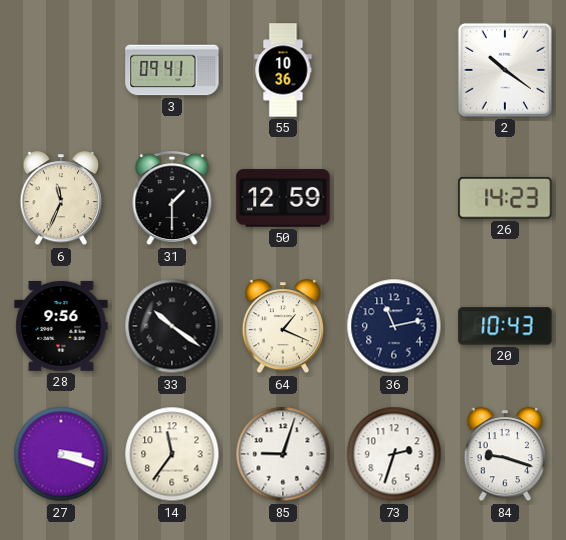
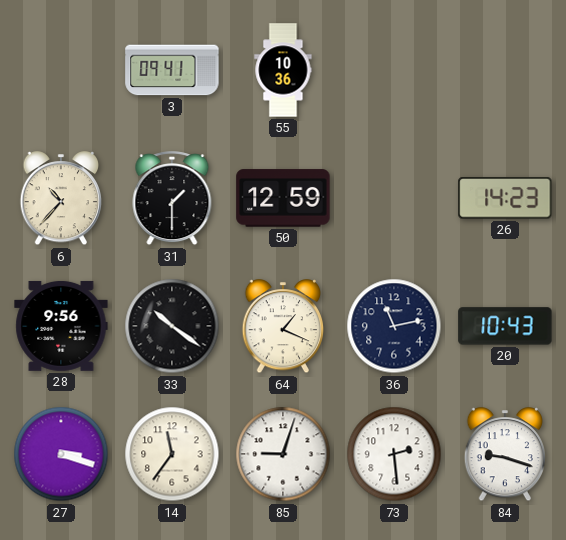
2: 10:21 -> none (505, 70)
6: 11:34 -> 10:37 (61, 199)
73: 2:33 -> 2:29 (394, 454)
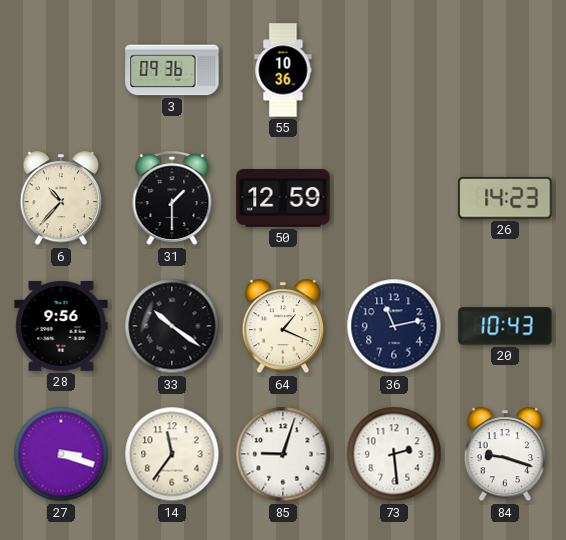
3: 09:41 -> 09:36 (172, 70)
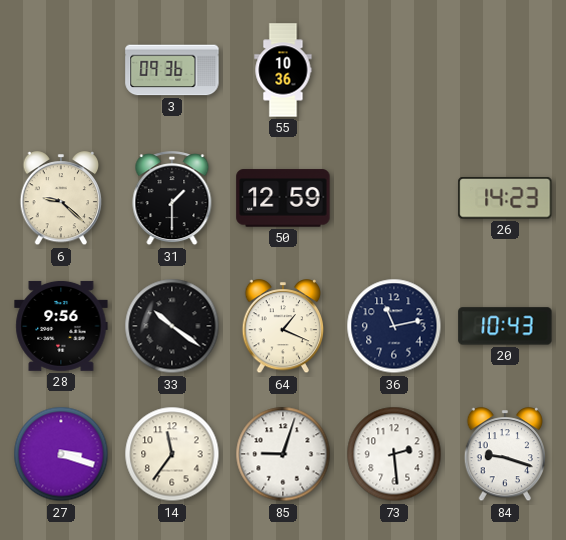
6: 10:37 -> 9:22 (61, 199)
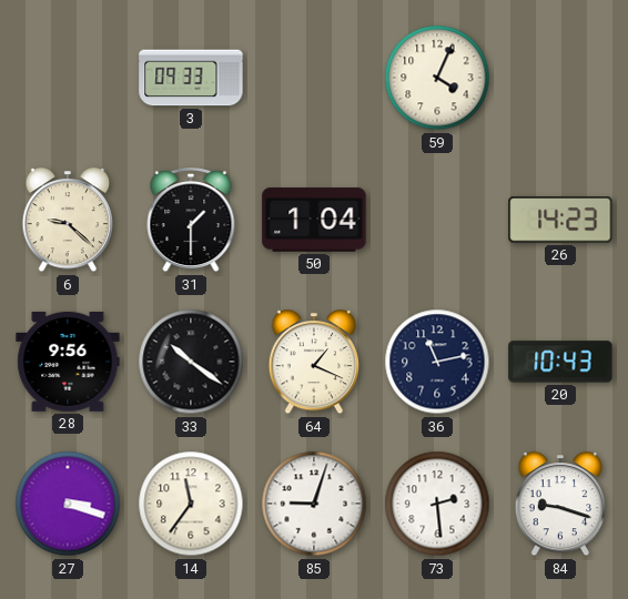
3: 09:36 -> 09:33 (191, 78)
55: 10:36 -> none (283, 70)
59: none -> 4:04 (437, 78)
50: 12:59 -> 1:04 (314, 220)
